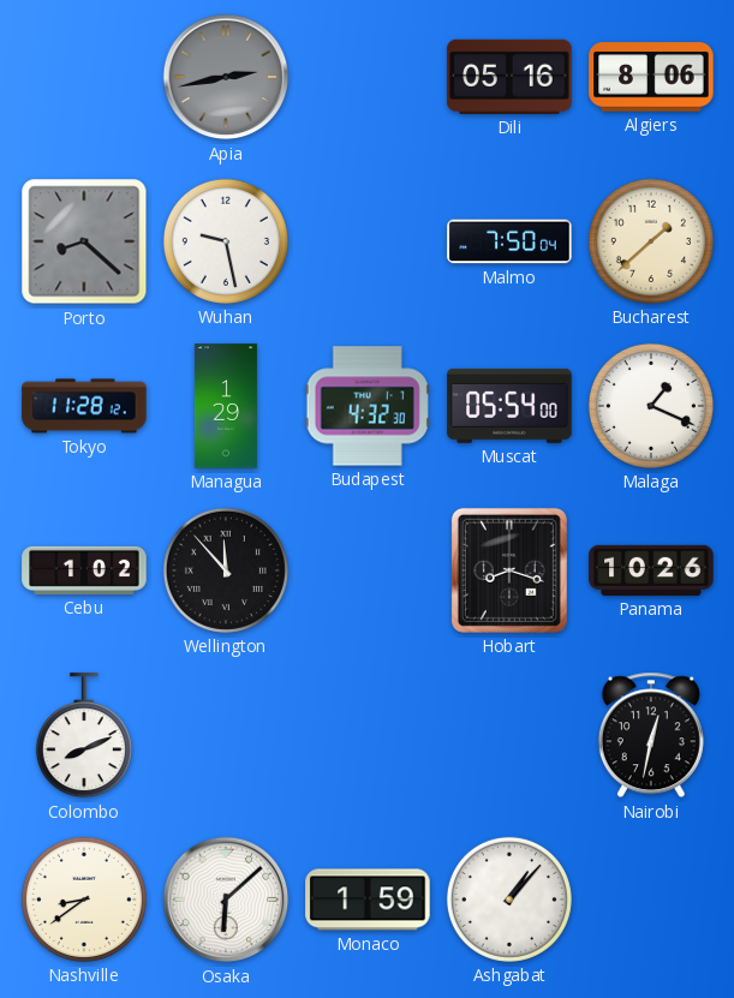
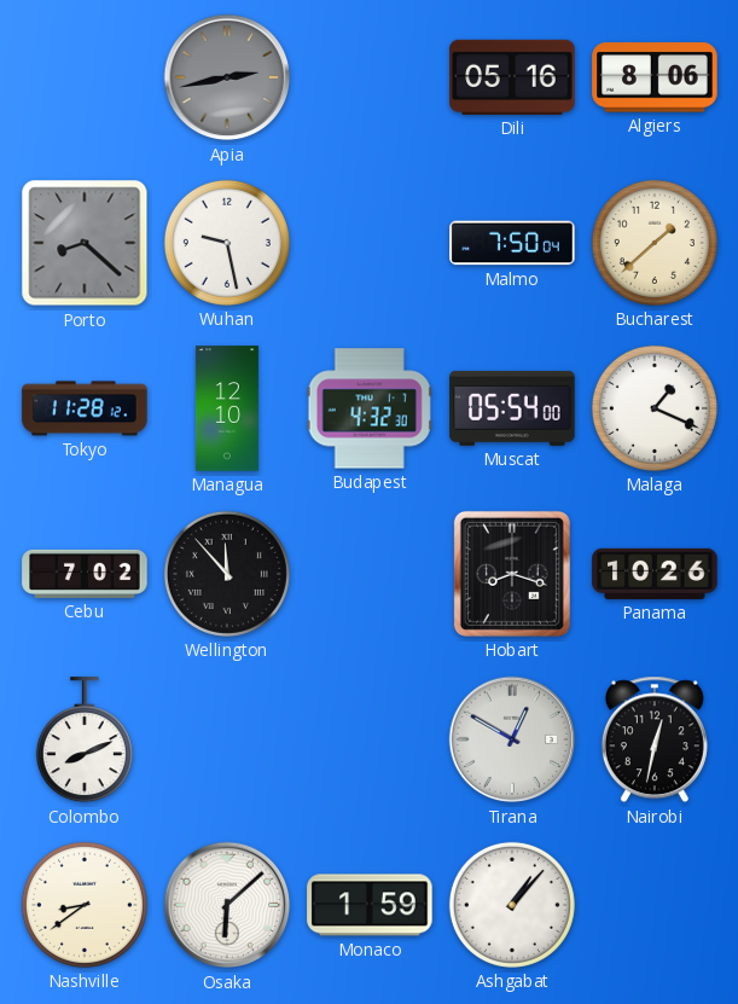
Managua: 1:29 -> 12:10 (227, 408)
Cebu: 1:02 -> 7:02 (85, 574)
Tirana: none -> 12:50 (512, 739)
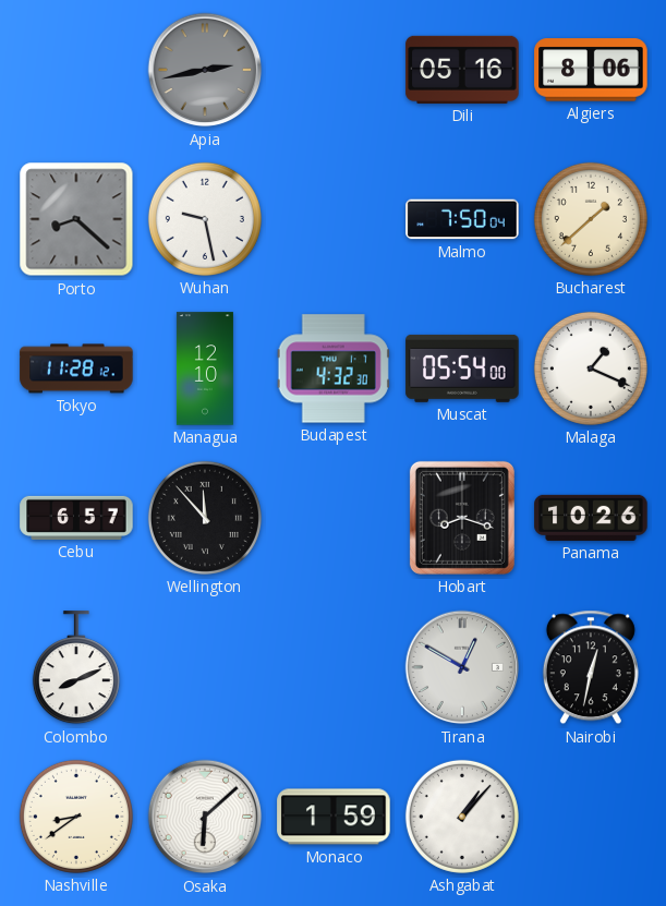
Cebu: 7:02 -> 6:57 (76, 518)
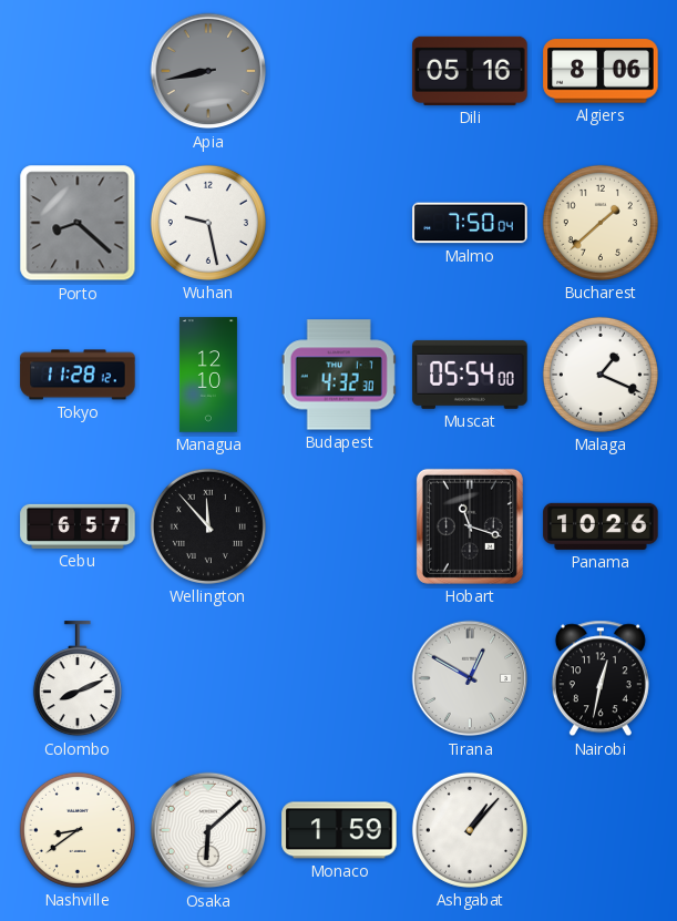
Apia: 2:43 -> 8:43 (208, 71)
Hobart: 8:18 -> 11:18 (470, 526)
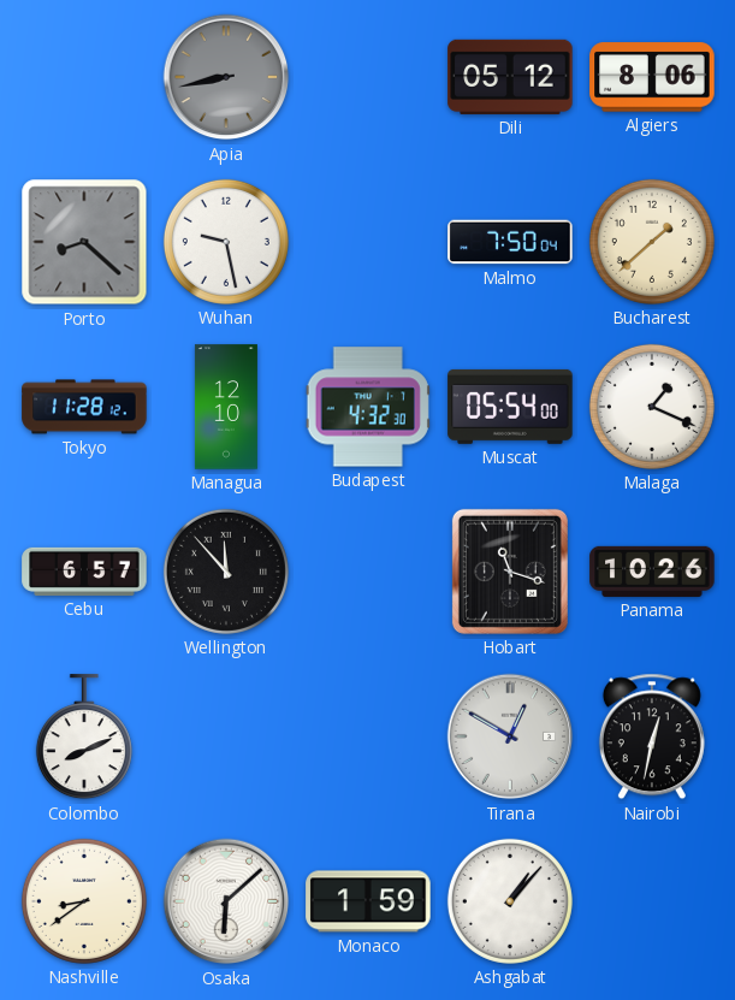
Dili: 05:16 -> 05:12 (510, 77)
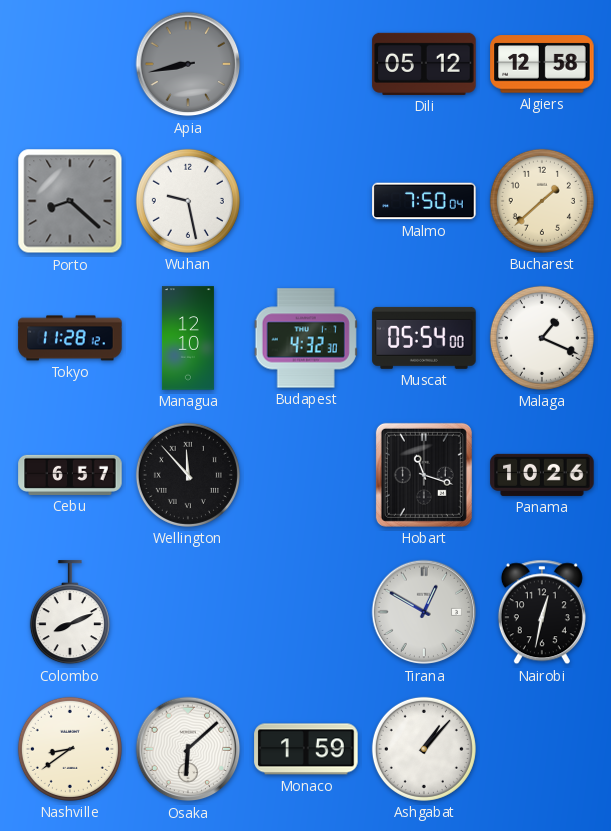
Algiers: 8:06 -> 12:58 (542, 64)
